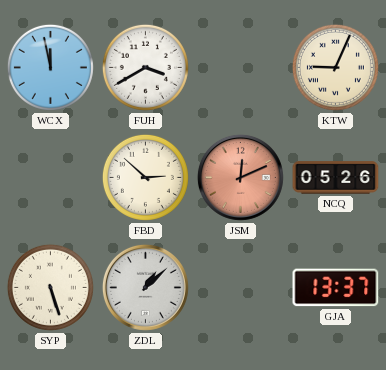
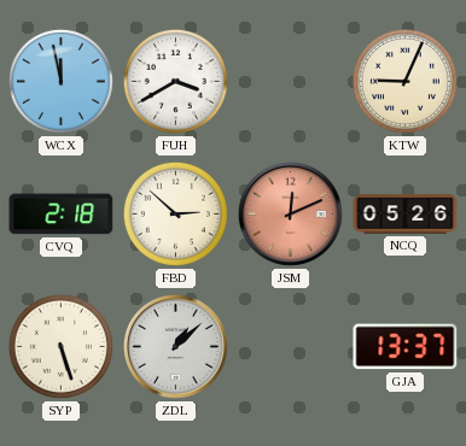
CVQ: none -> 2:18 (62, 215)
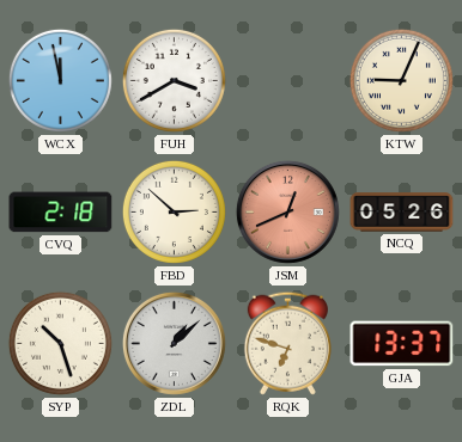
JSM: 12:11 -> 12:41 (287, 211)
SYP: 5:27 -> 10:27 (60, 343)
RQK: none -> 6:48 (287, 343)
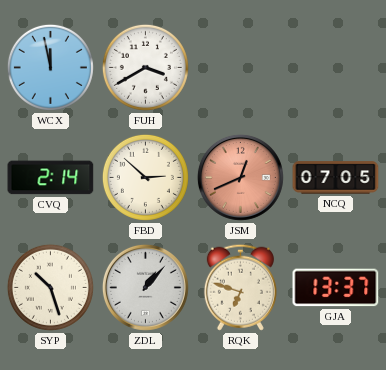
KTW: 9:04 -> none (401, 80)
CVQ: 2:18 -> 2:14 (51, 178)
NCQ: 05:26 -> 07:05 (336, 178)
ZDL: 1:08 -> 1:07 (145, 287)
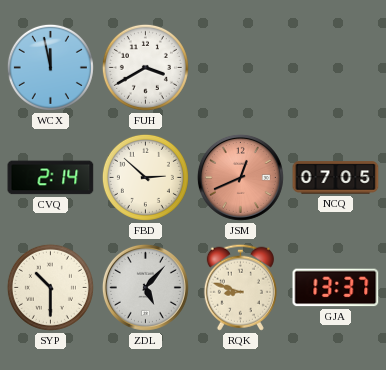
SYP: 10:27 -> 10:30 (50, 287)
ZDL: 1:07 -> 5:07 (145, 287)
RQK: 6:48 -> 8:48 (240, 287)
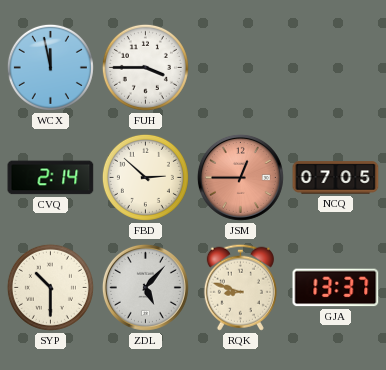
FUH: 3:40 -> 3:45 (145, 67)
JSM: 12:41 -> 12:45 (240, 177)
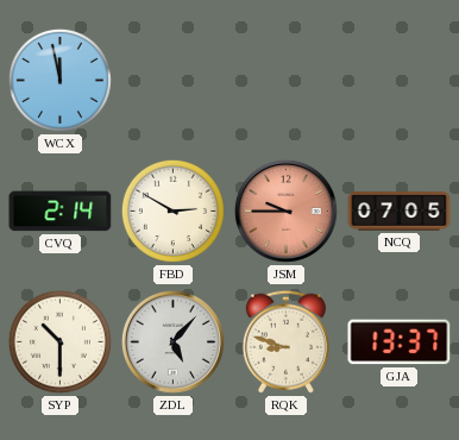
FUH: 3:45 -> none (145, 67)
FBD: 2:52 -> 2:50 (172, 210)
JSM: 12:45 -> 9:45 (285, 210)
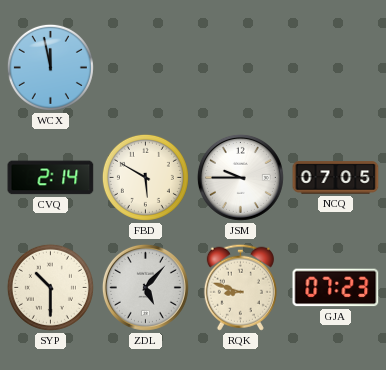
FBD: 2:50 -> 5:50 (145, 177)
JSM dial: salmon -> white (240, 177)
GJA: 13:37 -> 07:23 (336, 288)
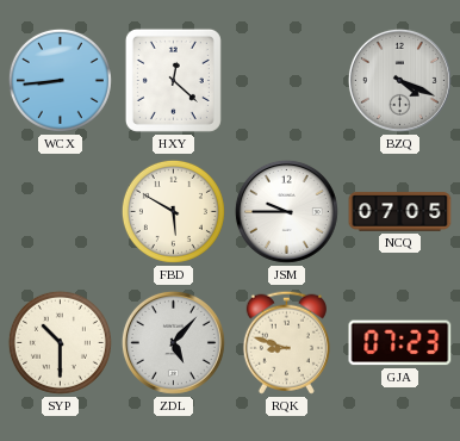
WCX: 11:58 -> 8:44 (60, 80)
HXY: none -> 12:22 (173, 80)
BZQ: none -> 4:19 (399, 80)
CVQ: 2:14 -> none (51, 178)
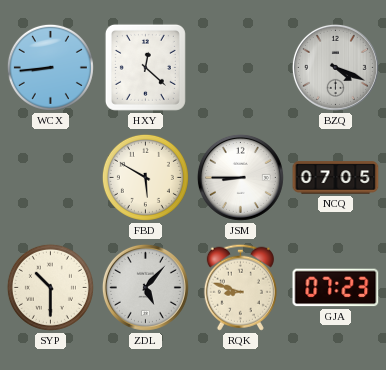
JSM: 9:45 -> 8:45 (240, 177)
